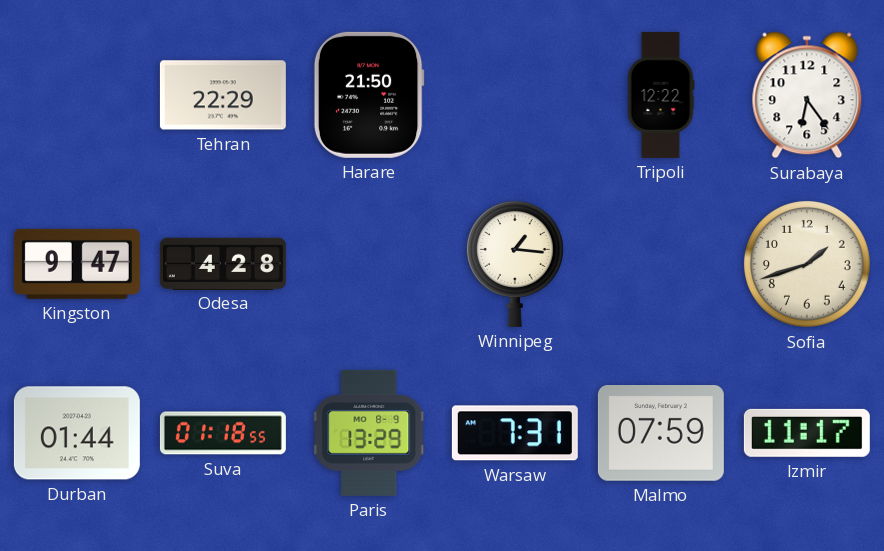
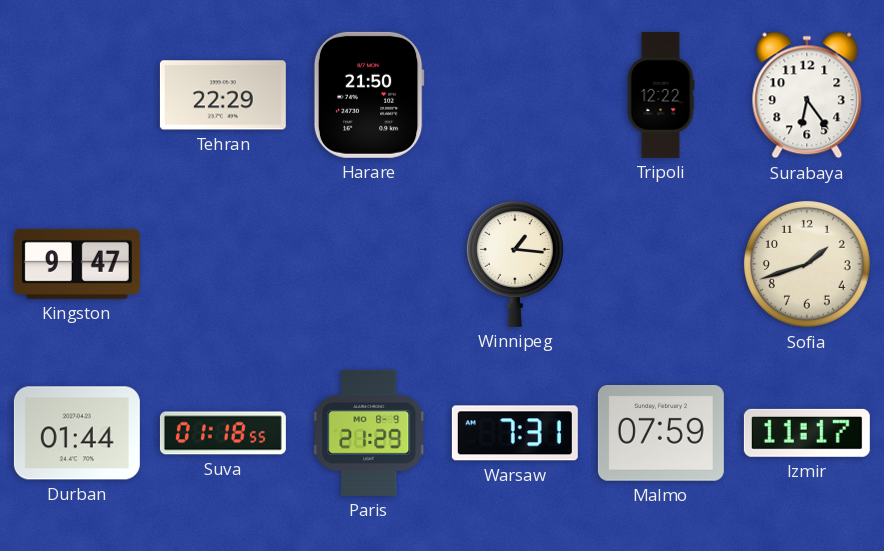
Odesa: 4:28 -> none (223, 263)
Paris: 13:29 -> 21:29 (370, 433)
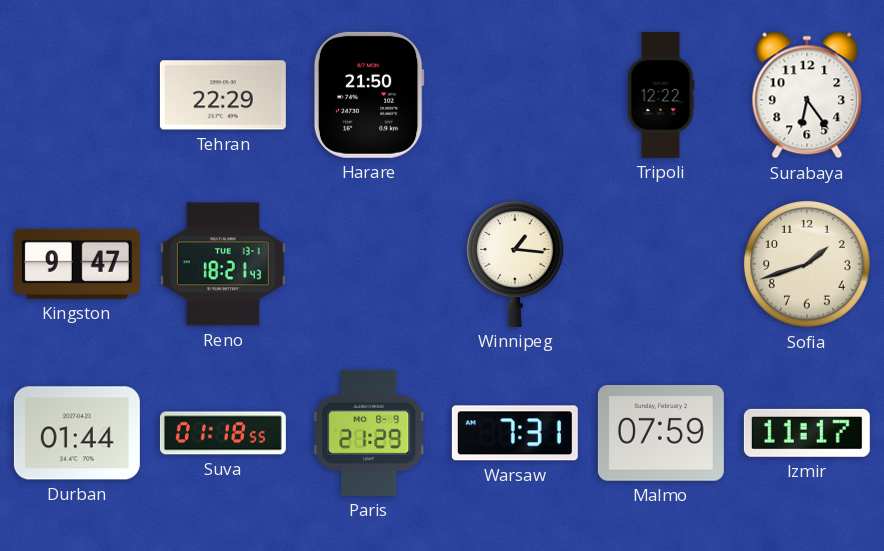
Reno: none -> 18:21 (223, 264)
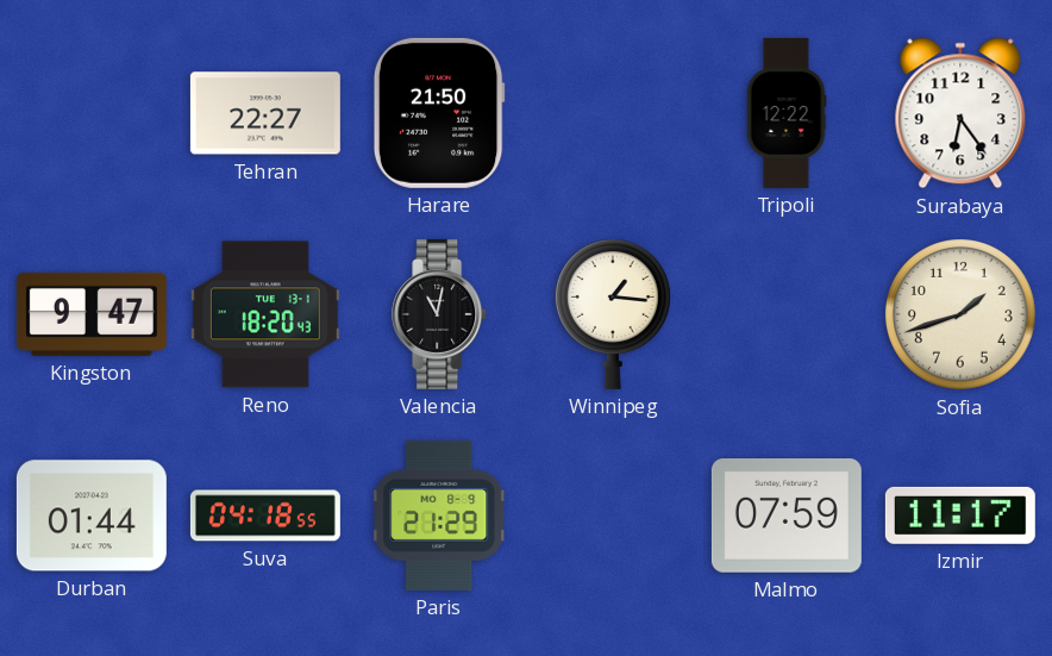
Tehran: 22:29 -> 22:27 (265, 113)
Reno: 18:21 -> 18:20 (265, 314)
Valencia: none -> 11:02 (440, 314)
Suva: 01:18 -> 04:18 (265, 516)
Warsaw: 7:31 -> none (515, 433)
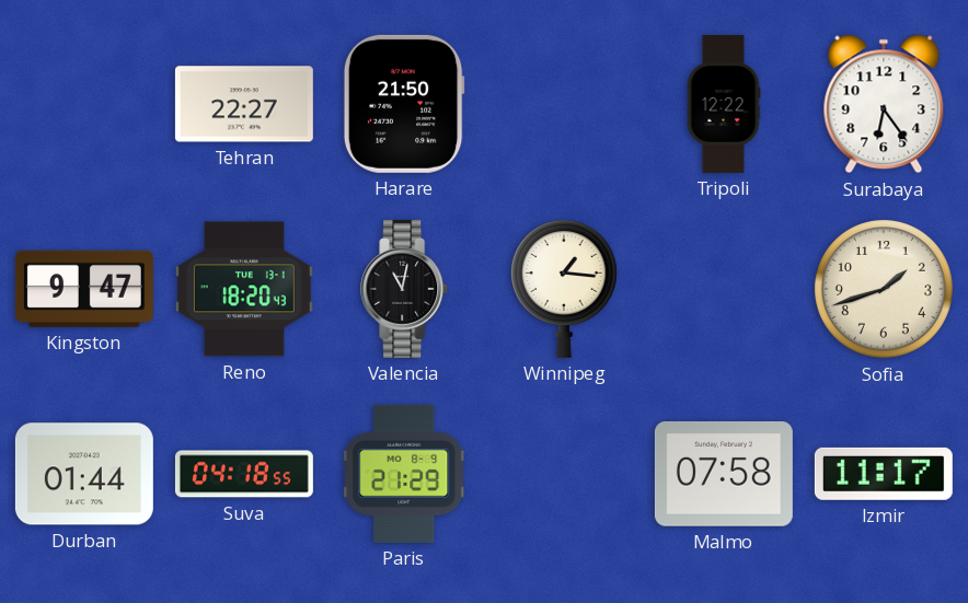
Malmo: 07:59 -> 07:58 (724, 475)
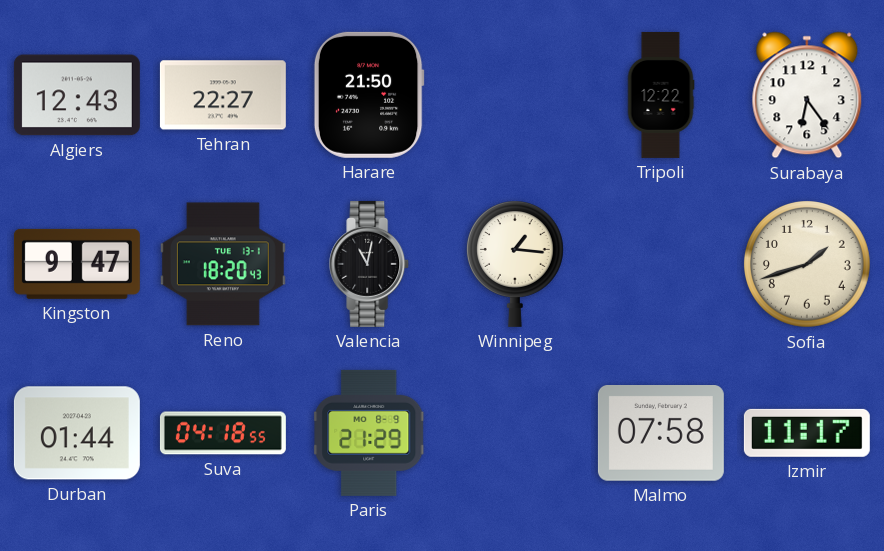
Algiers: none -> 12:43 (77, 95)
